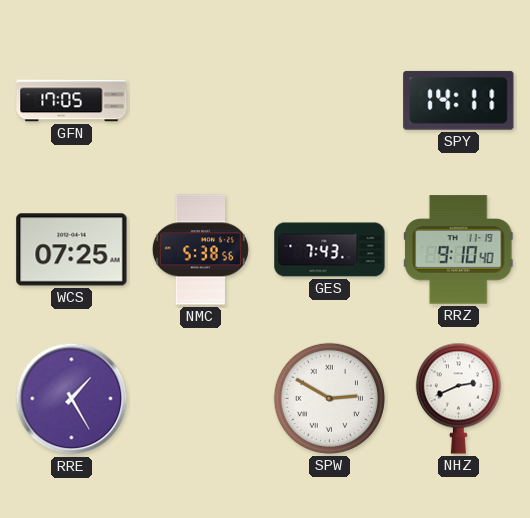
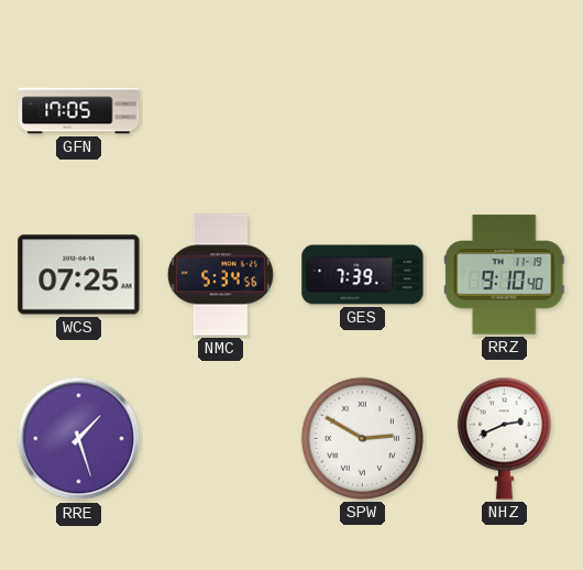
SPY: 14:11 -> none (459, 100)
NMC: 5:38 -> 5:34 (220, 275)
GES: 7:43 -> 7:39 (363, 275)
RRE: 1:25 -> 1:27 (79, 439)
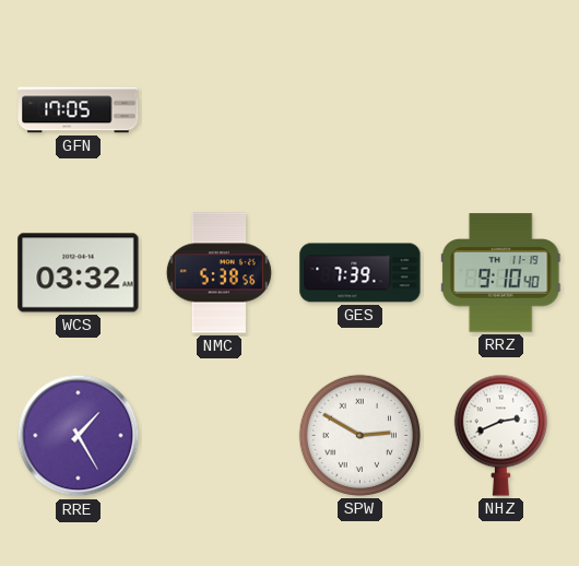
WCS: 07:25 -> 03:32 (79, 273)
NMC: 5:34 -> 5:38 (218, 273)
RRE: 1:27 -> 1:25 (79, 436)
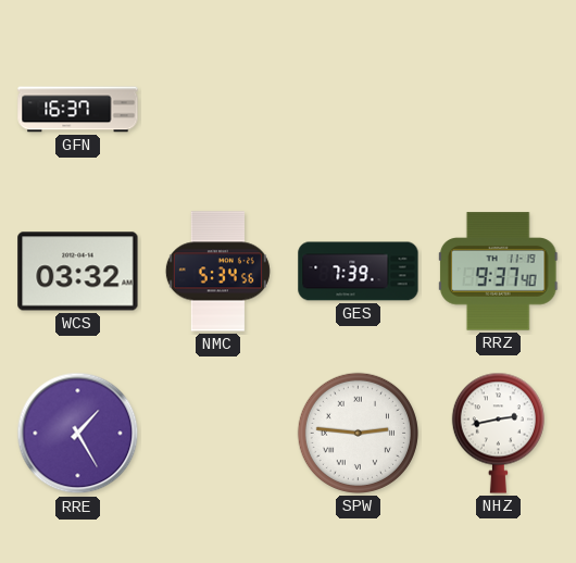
GFN: 17:05 -> 16:37 (78, 110)
NMC: 5:38 -> 5:34 (217, 272)
RRZ: 9:10 -> 9:37 (498, 272)
SPW: 2:50 -> 2:46 (358, 433)
NHZ: 2:41 -> 2:43 (498, 433)
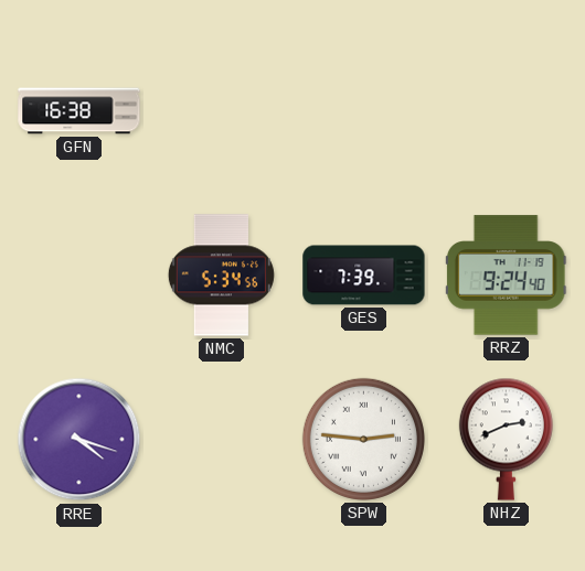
GFN: 16:37 -> 16:38 (79, 111)
WCS: 03:32 -> none (78, 272)
RRZ: 9:37 -> 9:24 (506, 276)
RRE: 1:25 -> 4:18 (79, 440)
NHZ: 2:43 -> 2:41 (506, 439)
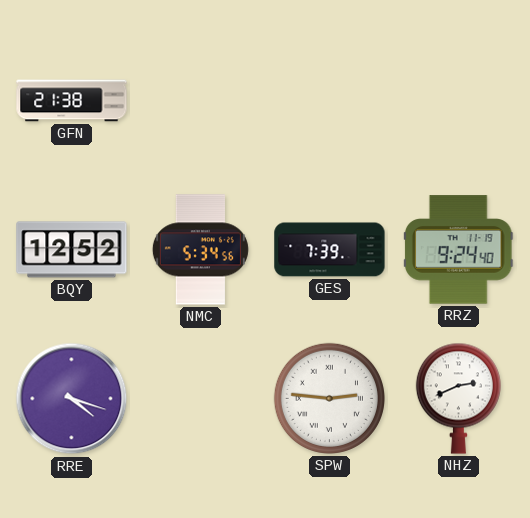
GFN: 16:38 -> 21:38 (72, 101)
BQY: none -> 12:52 (72, 250)
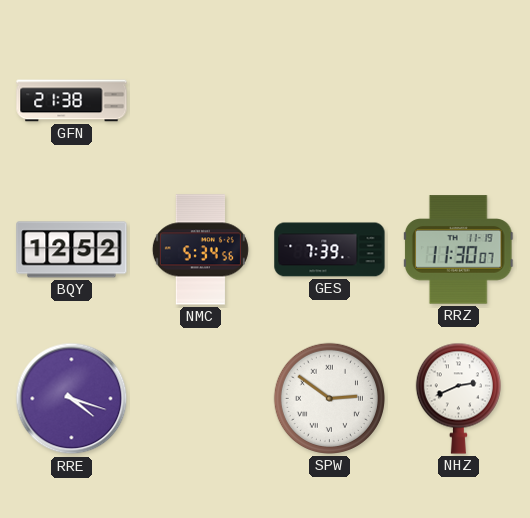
RRZ: 9:24 -> 11:30 (458, 250)
SPW: 2:46 -> 2:51 (329, 398)
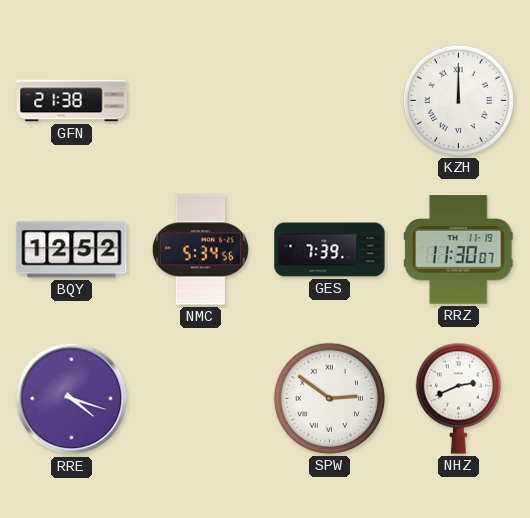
KZH: none -> 12:00 (458, 100)
